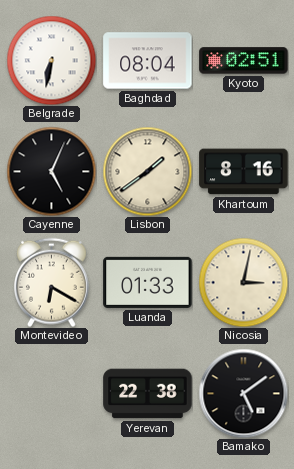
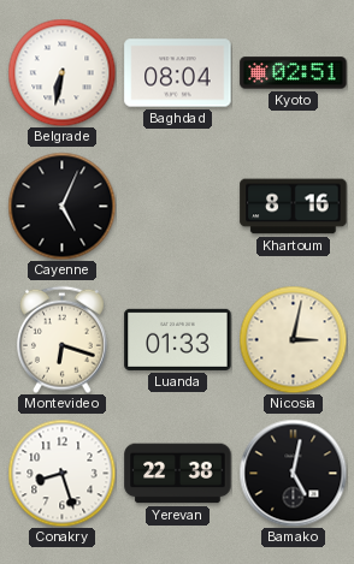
Lisbon: 1:39 -> none (147, 171)
Montevideo: 6:20 -> 6:18 (61, 339)
Conakry: none -> 8:27 (61, 473)
Bamako: 5:09 -> 5:02 (293, 473)
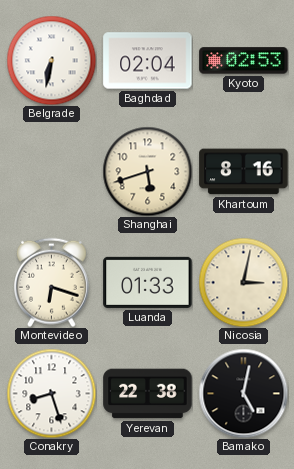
Baghdad: 08:04 -> 02:04 (148, 61)
Kyoto: 02:51 -> 02:53 (244, 61)
Cayenne: 5:04 -> none (61, 206)
Shanghai: none -> 5:42 (147, 171)
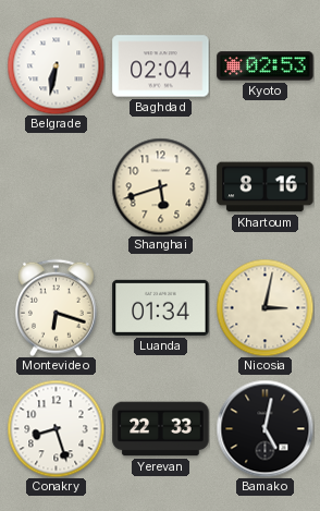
Luanda: 01:33 -> 01:34 (161, 307)
Yerevan: 22:38 -> 22:33 (161, 429)
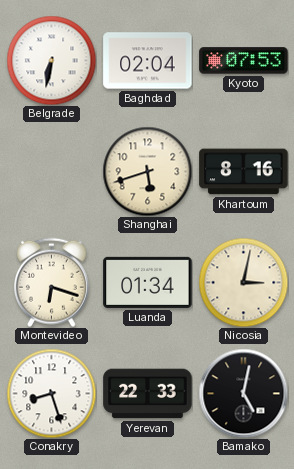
Kyoto: 02:53 -> 07:53 (244, 61)
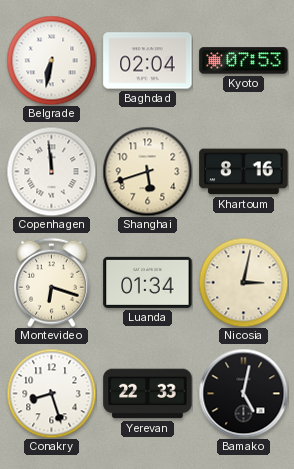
Copenhagen: none -> 11:59 (51, 171)
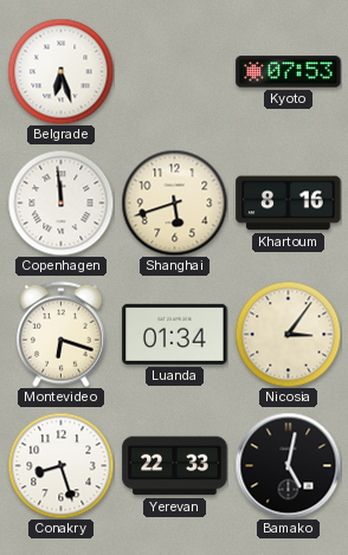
Belgrade: 6:32 -> 6:27 (60, 71)
Baghdad: 02:04 -> none (148, 61)
Nicosia: 3:02 -> 3:06 (288, 334)
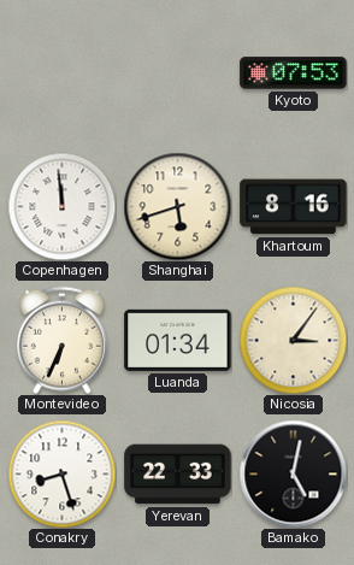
Belgrade: 6:27 -> none (60, 71)
Montevideo: 6:18 -> 6:34 (61, 340)
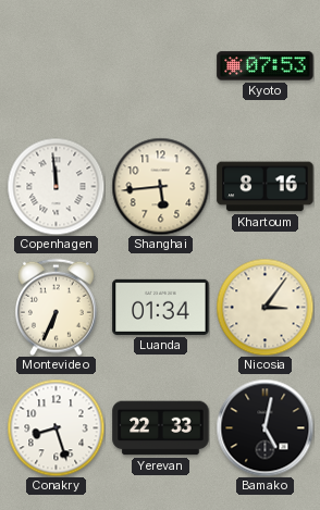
Shanghai: 5:42 -> 5:44 (160, 186)
